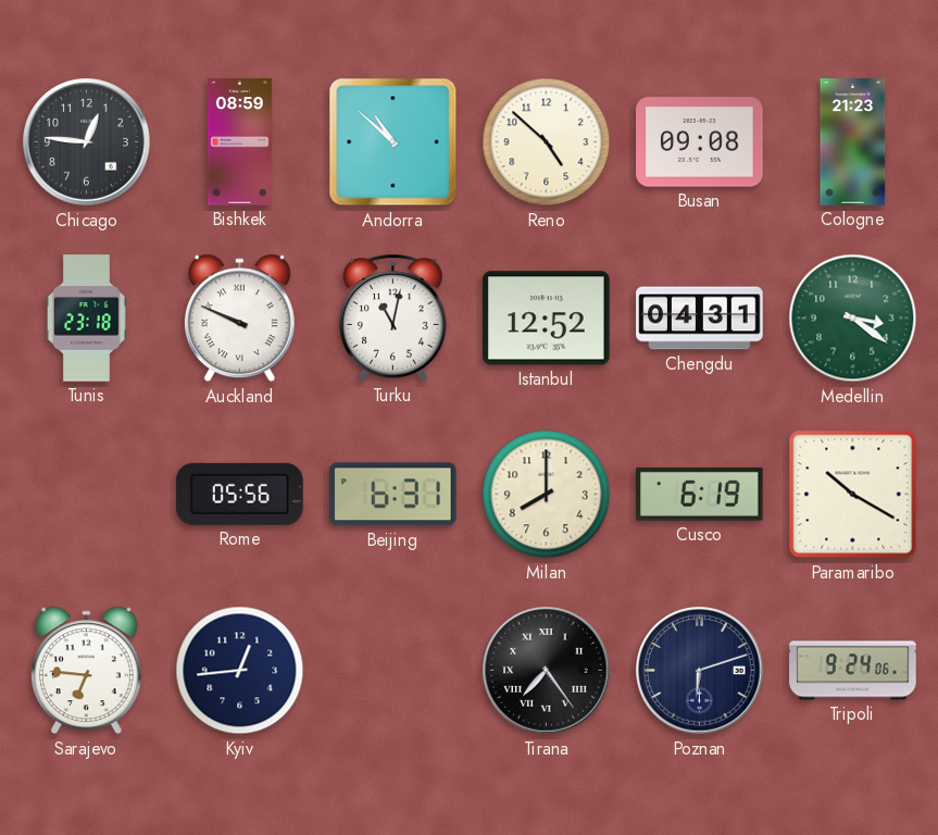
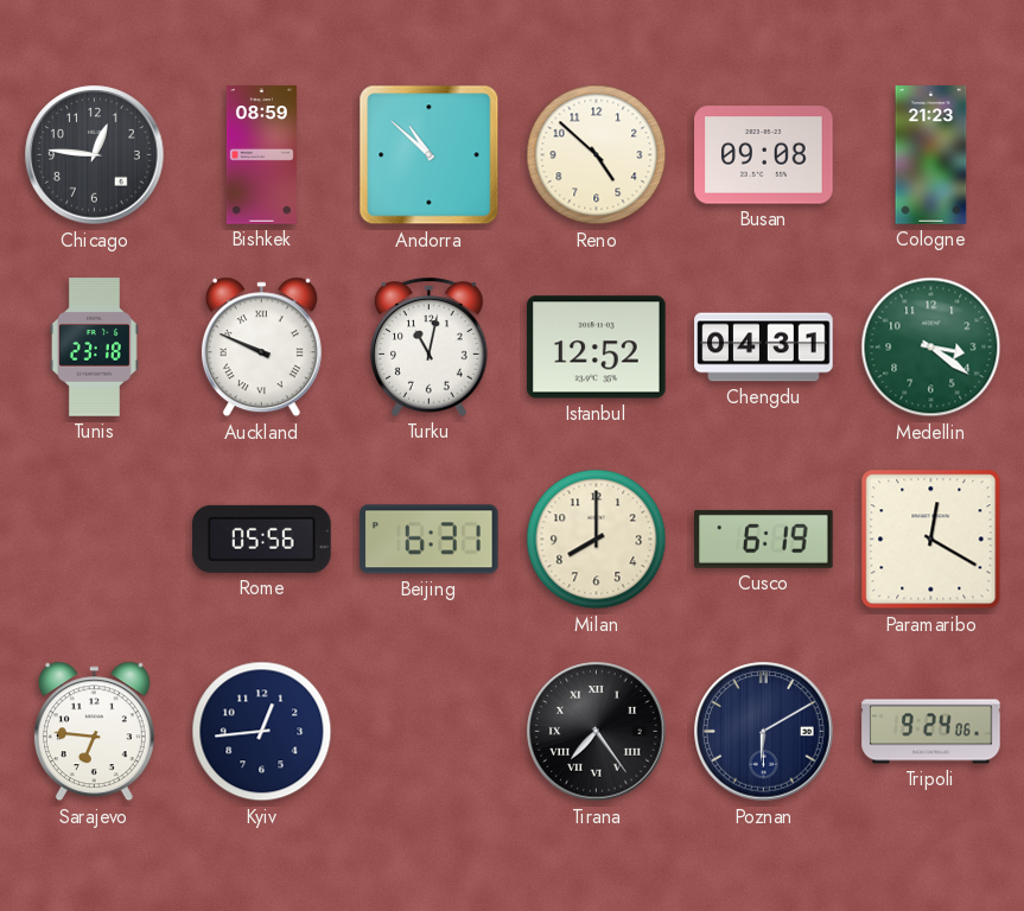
Paramaribo: 10:20 -> 12:20 (931, 540)
Poznan: 6:12 -> 6:10 (764, 732)
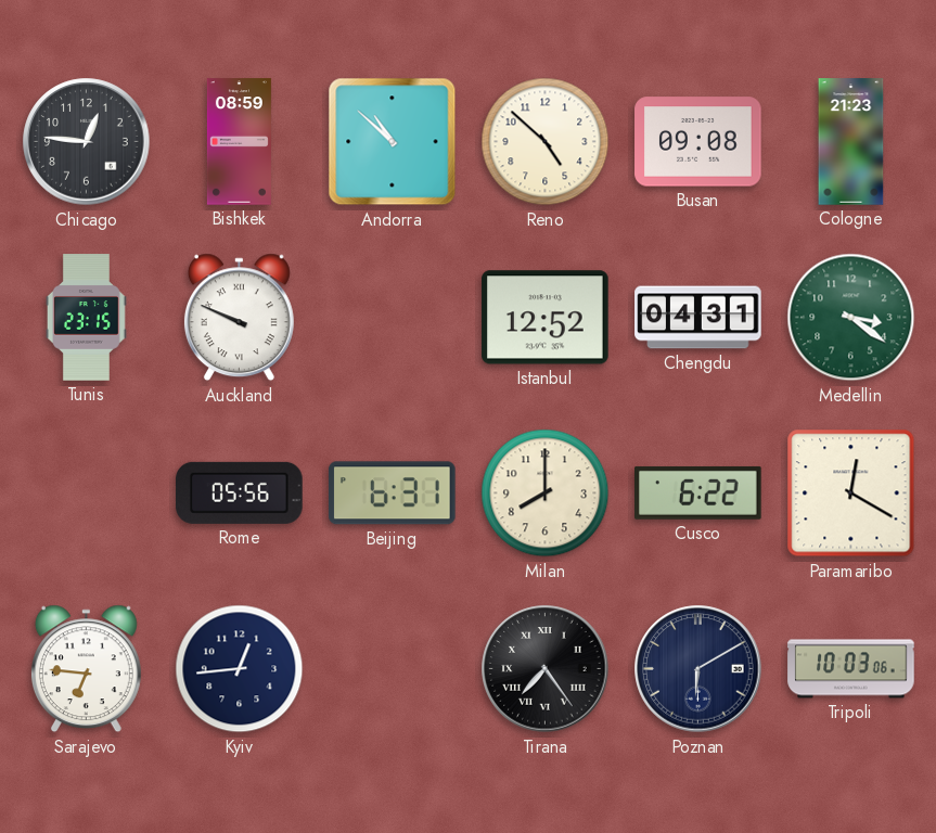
Tunis: 23:18 -> 23:15 (86, 318)
Turku: 11:02 -> none (430, 346)
Cusco: 6:19 -> 6:22 (698, 492)
Tripoli: 9:24 -> 10:03 (851, 669)
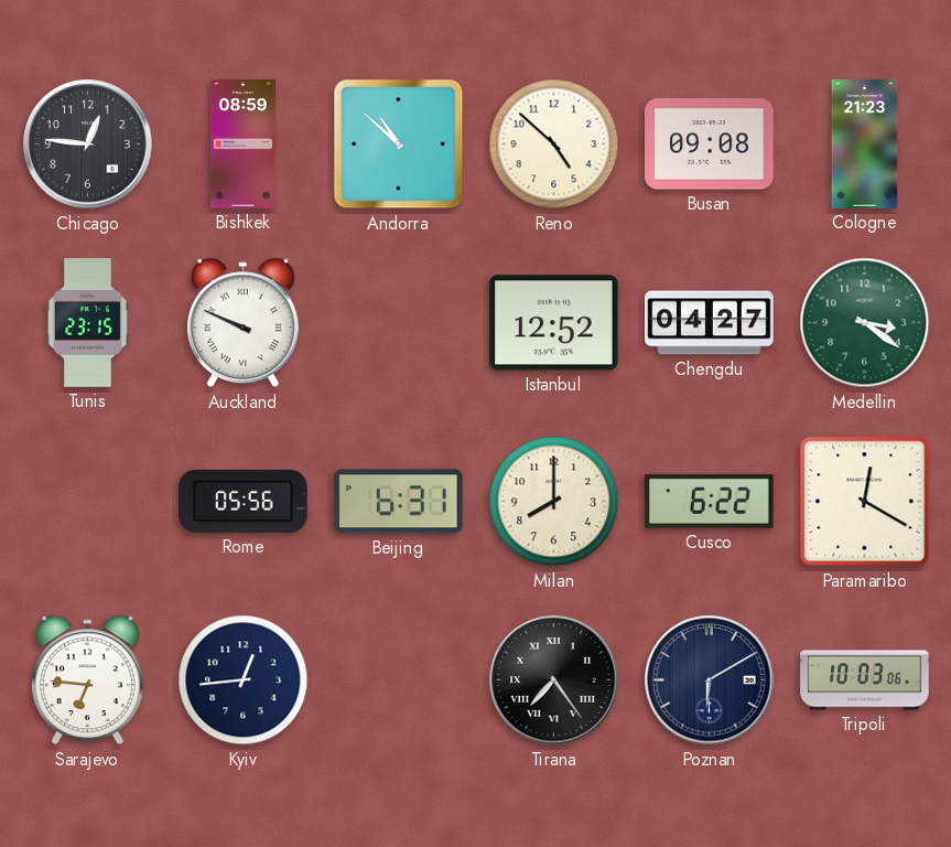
Chengdu: 04:31 -> 04:27 (710, 323)
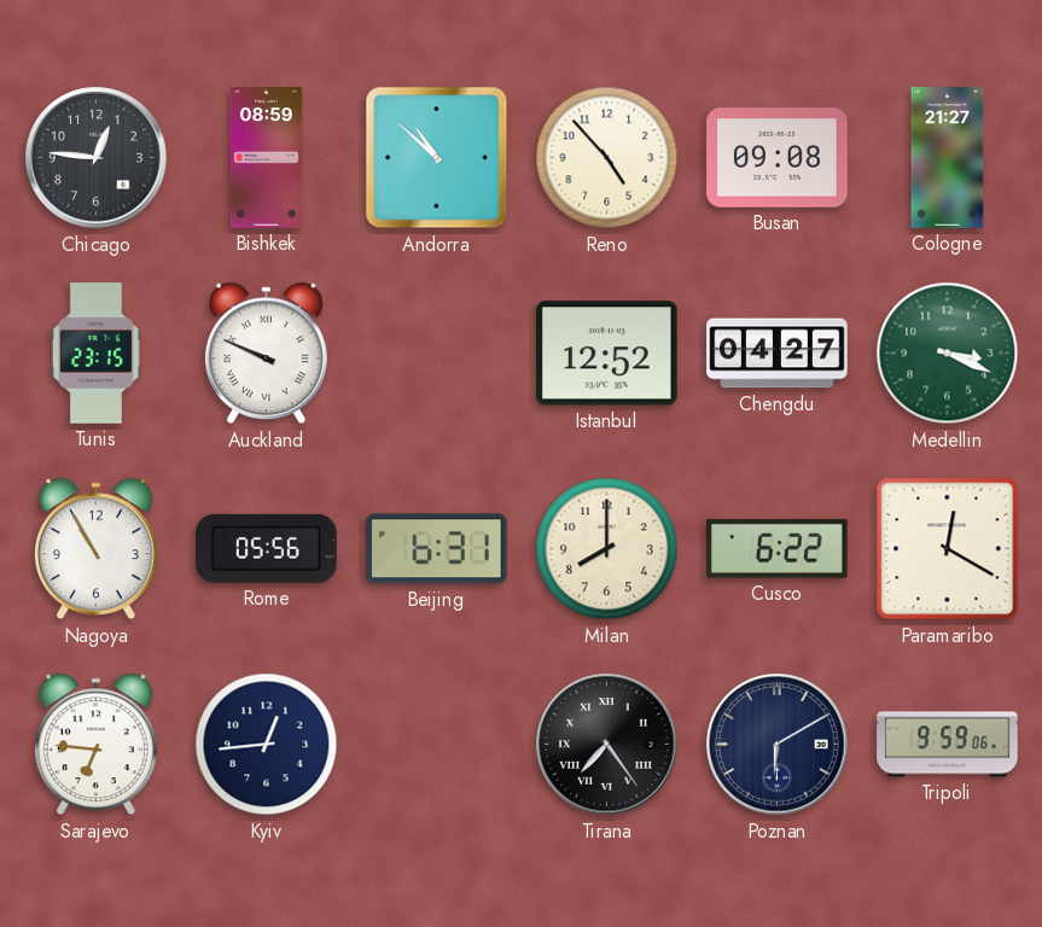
Reno: 4:52 -> 4:53 (607, 158)
Cologne: 21:23 -> 21:27 (948, 158)
Medellin: 3:21 -> 3:19 (948, 354)
Nagoya: none -> 10:55 (95, 549)
Tripoli: 10:03 -> 9:59 (948, 745)
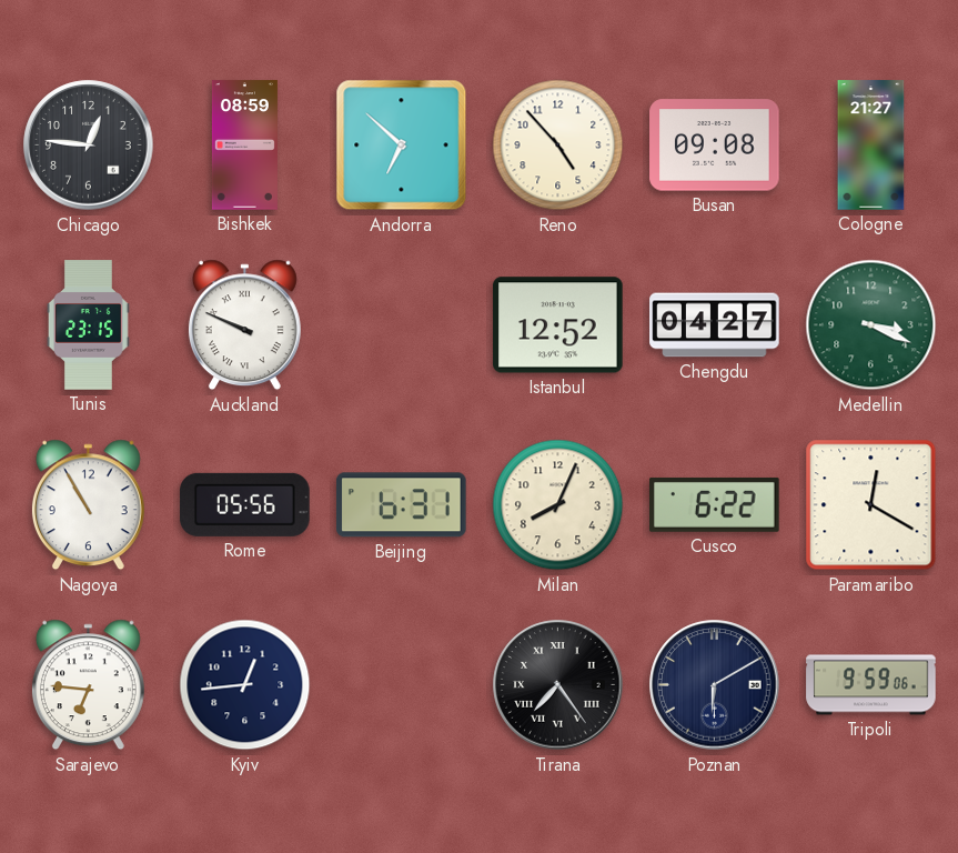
Andorra: 10:52 -> 6:52 (402, 145)
Milan: 8:00 -> 8:04 (558, 505)
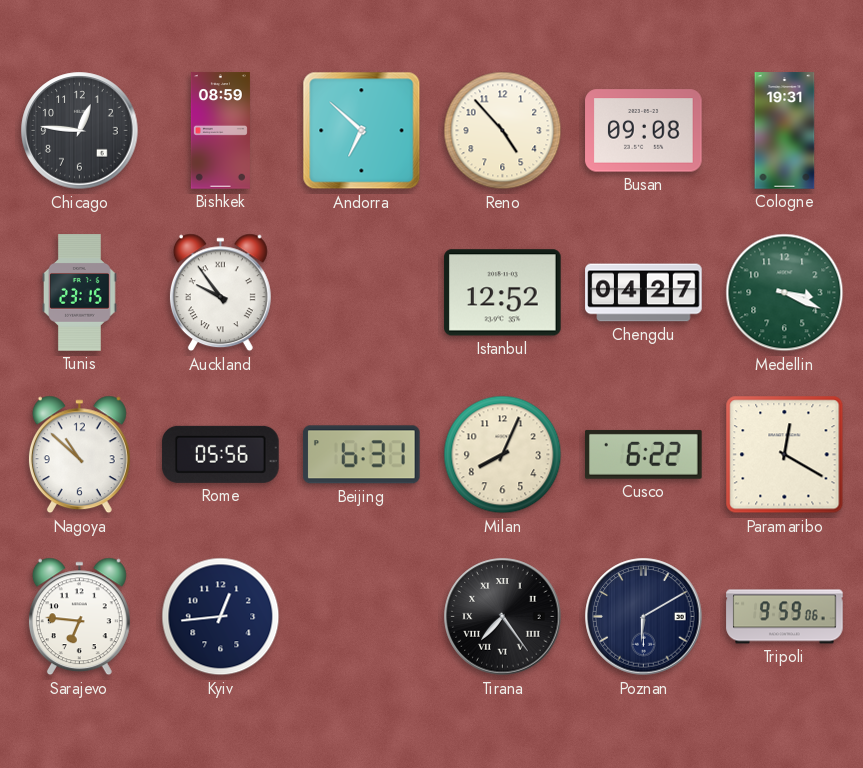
Cologne: 21:27 -> 19:31 (785, 131)
Auckland: 9:49 -> 9:54 (220, 293)
Nagoya: 10:55 -> 10:52 (79, 455)
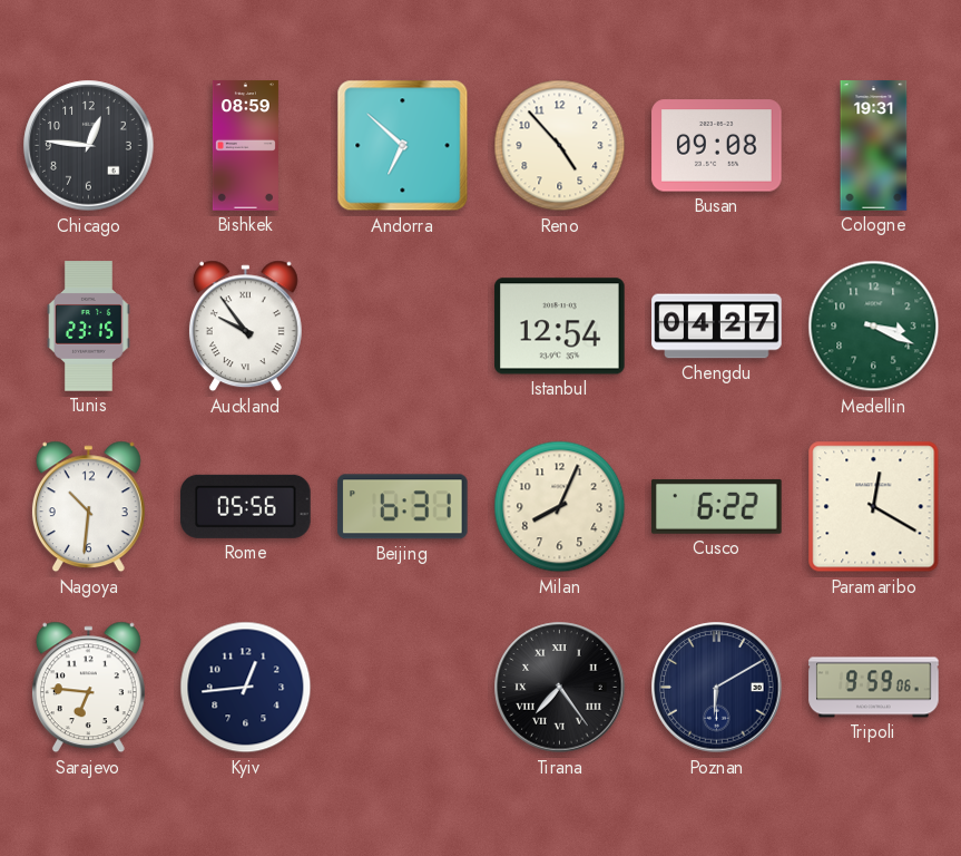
Istanbul: 12:52 -> 12:54 (560, 327)
Nagoya: 10:52 -> 10:31 (88, 507)
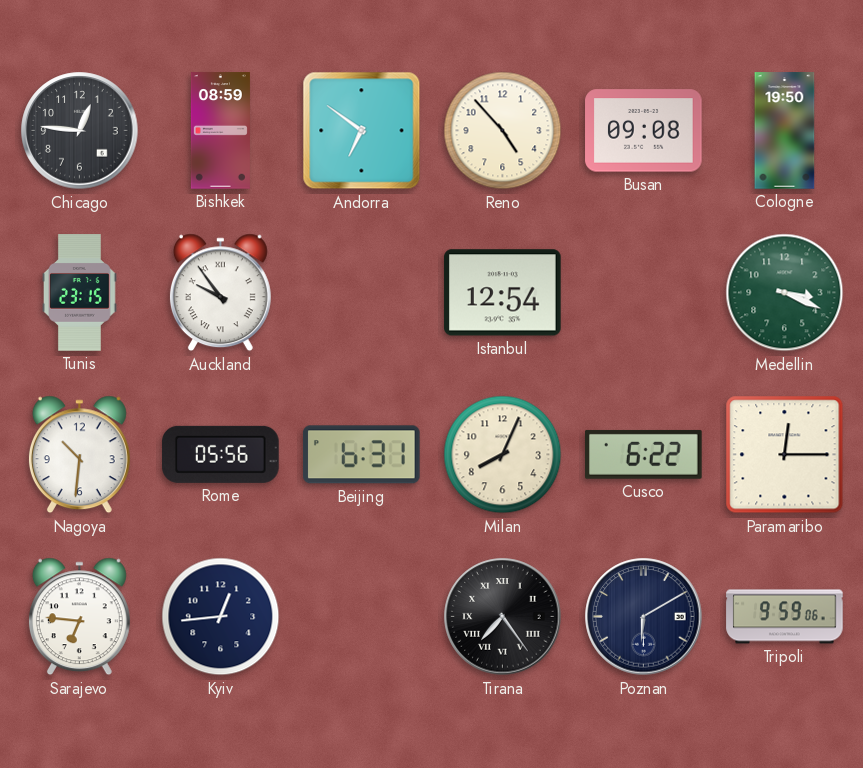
Andorra: 6:52 -> 6:51 (362, 131)
Cologne: 19:31 -> 19:50 (785, 131)
Chengdu: 04:27 -> none (717, 327)
Paramaribo: 12:20 -> 12:15 (785, 455)
